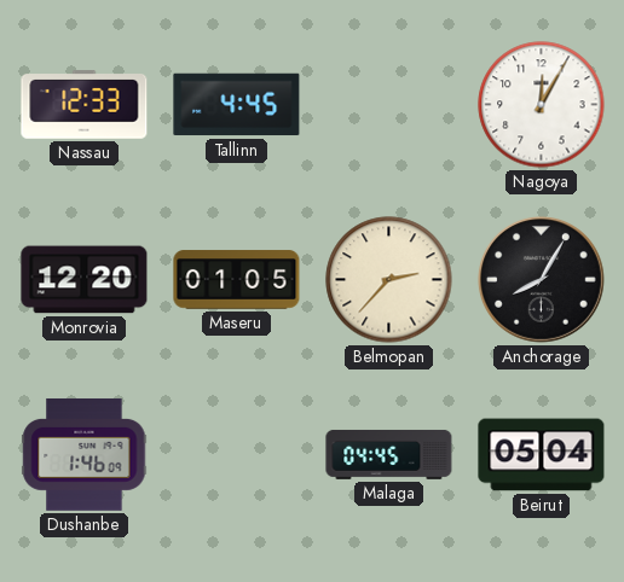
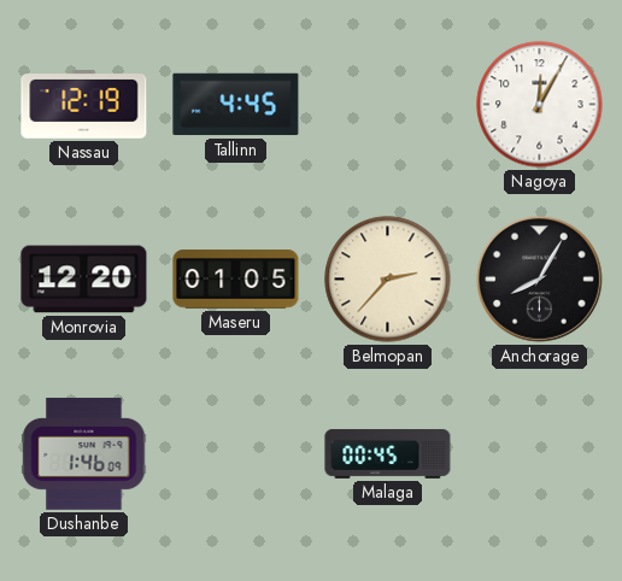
Nassau: 12:33 -> 12:19 (84, 105)
Malaga: 04:45 -> 00:45 (388, 453)
Beirut: 05:04 -> none (542, 455)
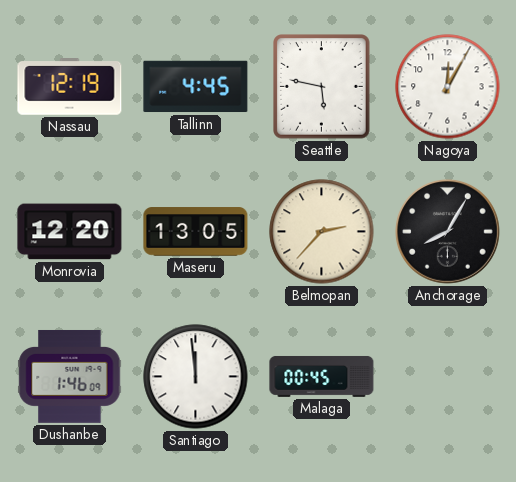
Seattle: none -> 5:47 (322, 87)
Maseru: 01:05 -> 13:05 (196, 232)
Santiago: none -> 11:59 (196, 377)
